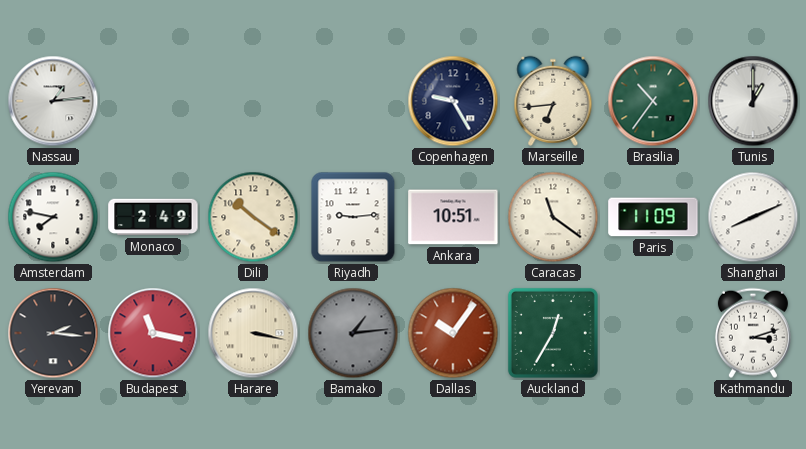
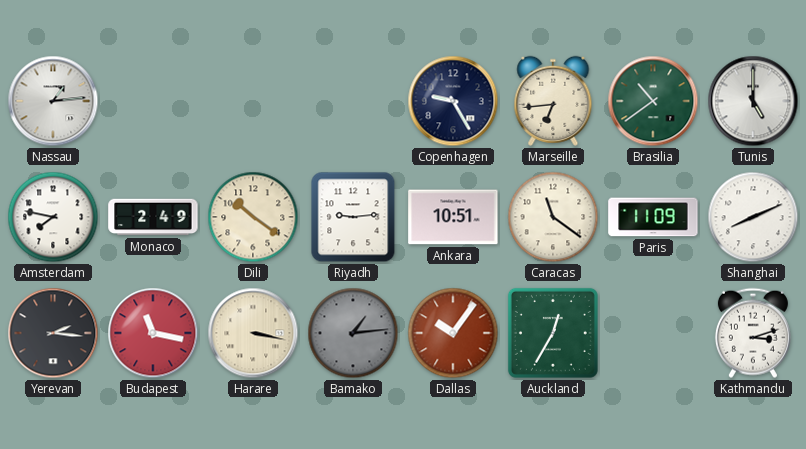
Brasilia: 10:36 -> 10:39 (653, 101)
Tunis: 1:00 -> 5:00 (753, 101)
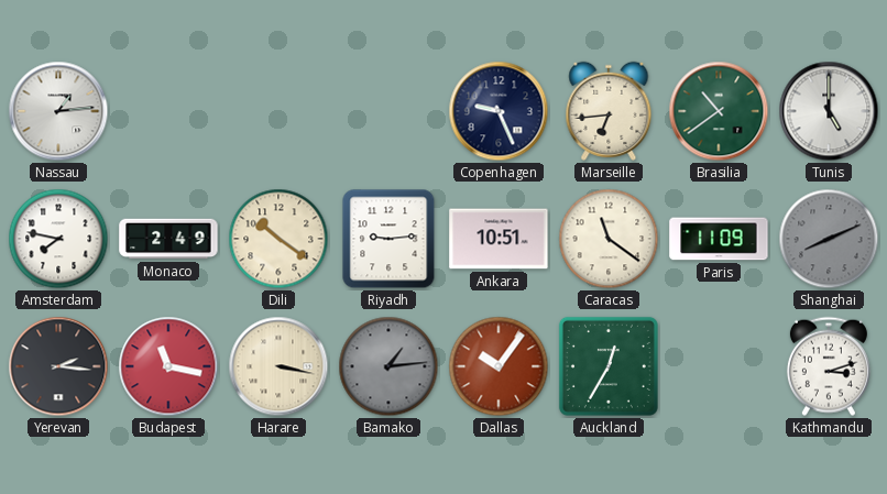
Copenhagen: 9:25 -> 9:26 (499, 111)
Shanghai dial: white -> grey (829, 239)
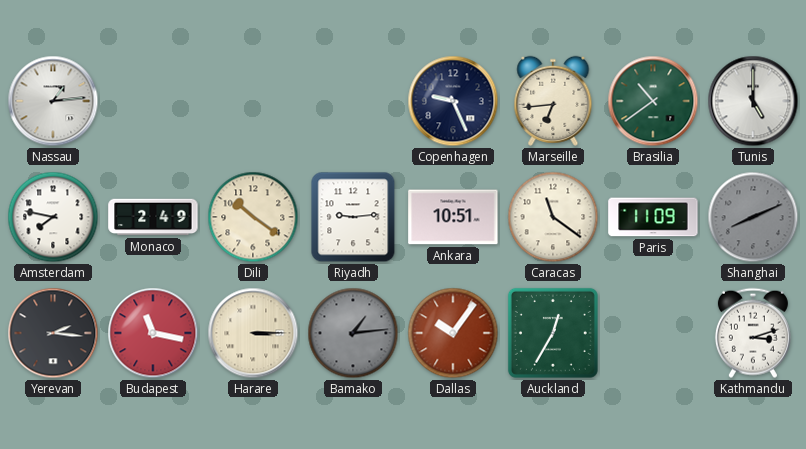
Harare: 3:17 -> 3:15 (253, 333)
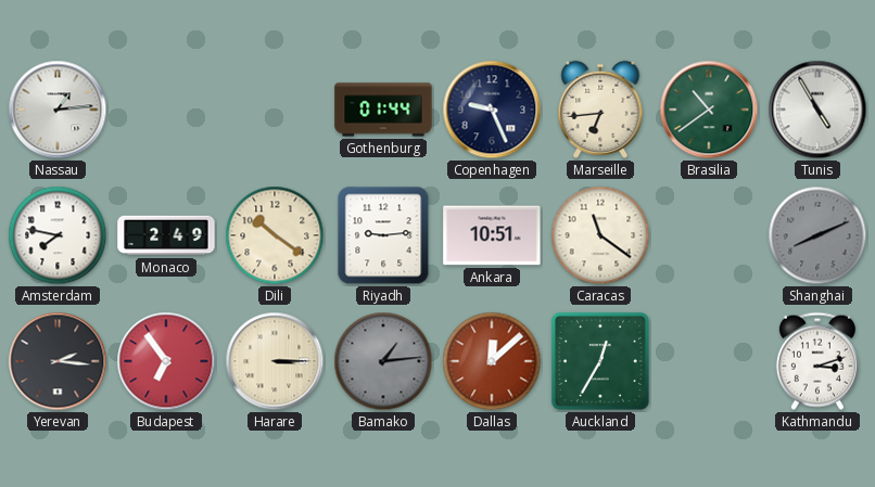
Gothenburg: none -> 01:44 (383, 110)
Tunis: 5:00 -> 4:55 (817, 110)
Paris: 11:09 -> none (653, 217)
Budapest: 11:17 -> 6:54 (166, 361)
Dallas: 10:06 -> 12:08 (492, 361)
